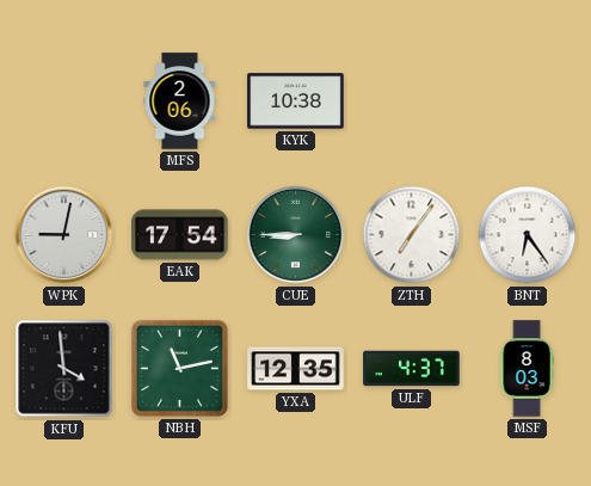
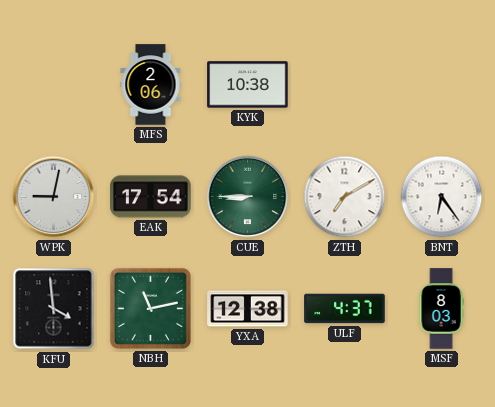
ZTH: 7:06 -> 7:10 (345, 197)
YXA: 12:35 -> 12:38 (248, 309)
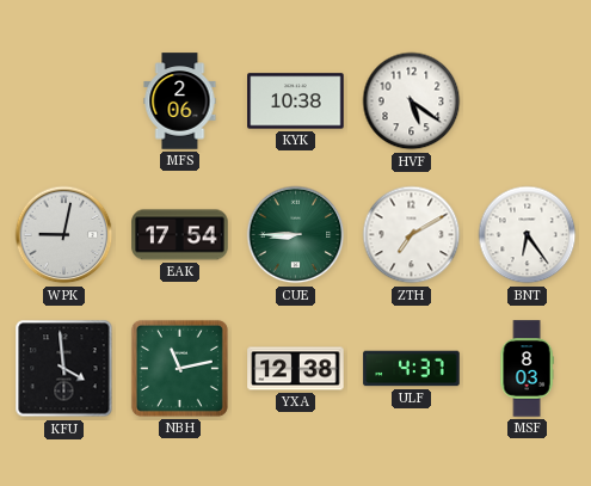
HVF: none -> 5:21 (412, 101)
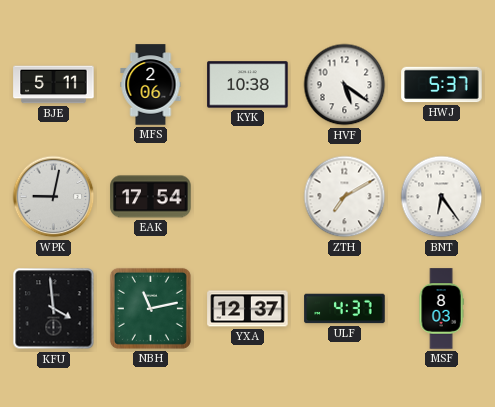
BJE: none -> 5:11 (54, 85)
HWJ: none -> 5:37 (442, 85)
CUE: 8:45 -> none (296, 235)
YXA: 12:38 -> 12:37 (248, 309)
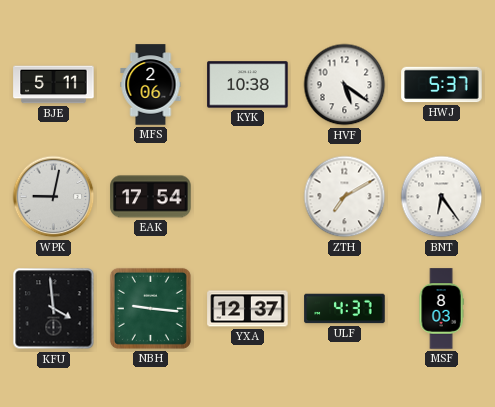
NBH: 11:13 -> 9:16 (150, 308)
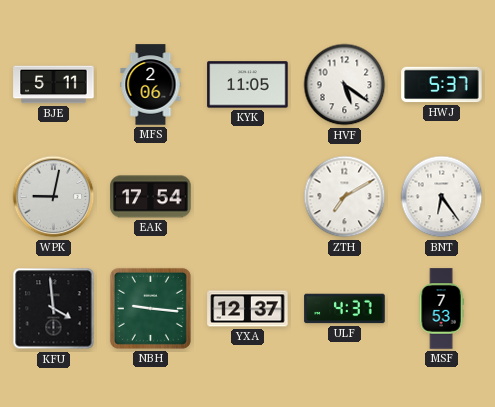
KYK: 10:38 -> 11:05 (248, 85)
MSF: 8:03 -> 7:53 (441, 309)
